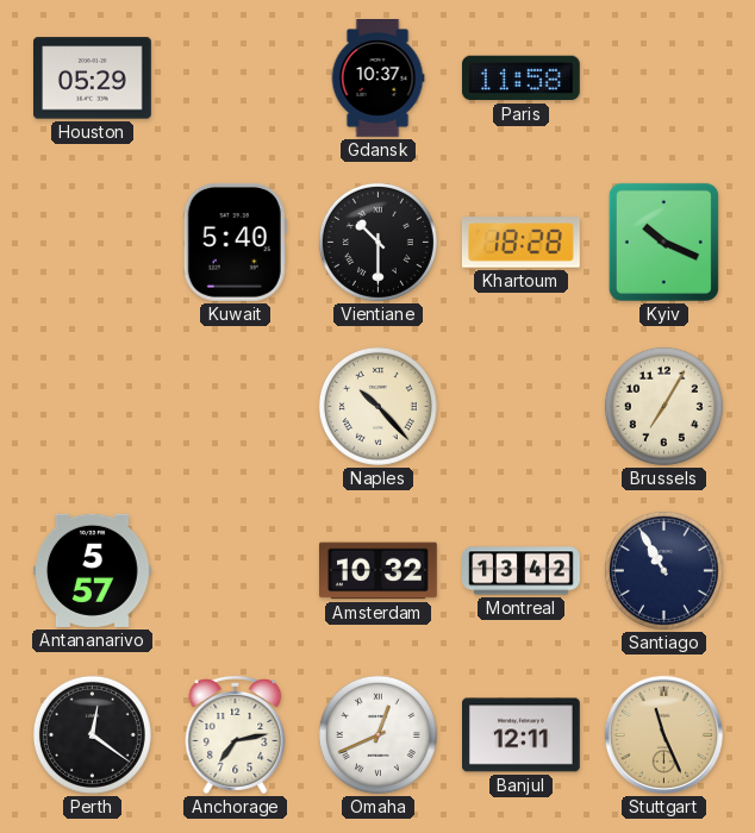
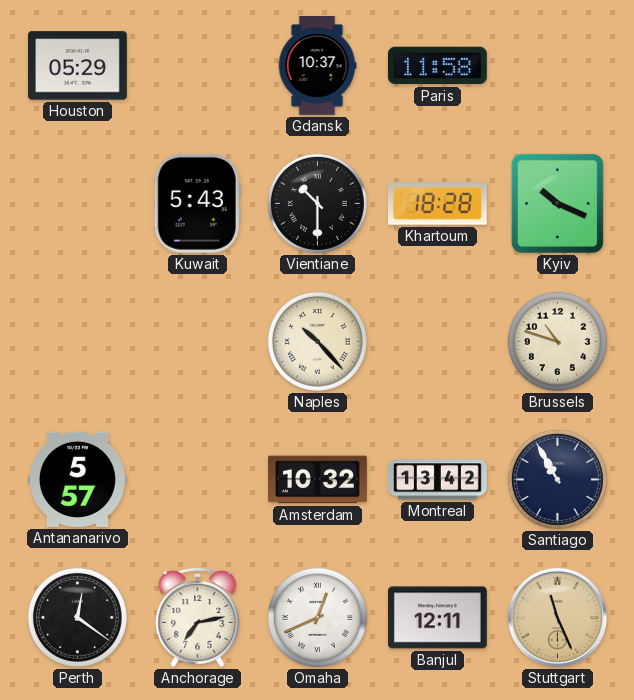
Kuwait: 5:40 -> 5:43 (197, 203)
Brussels: 7:05 -> 10:48 (557, 341)
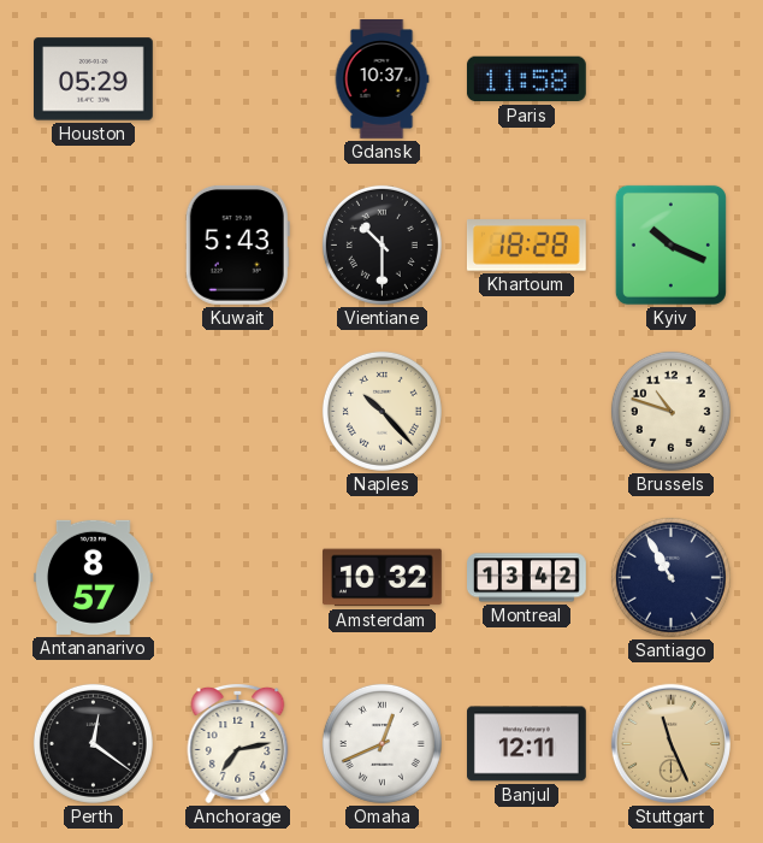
Antananarivo: 5:57 -> 8:57 (93, 577)
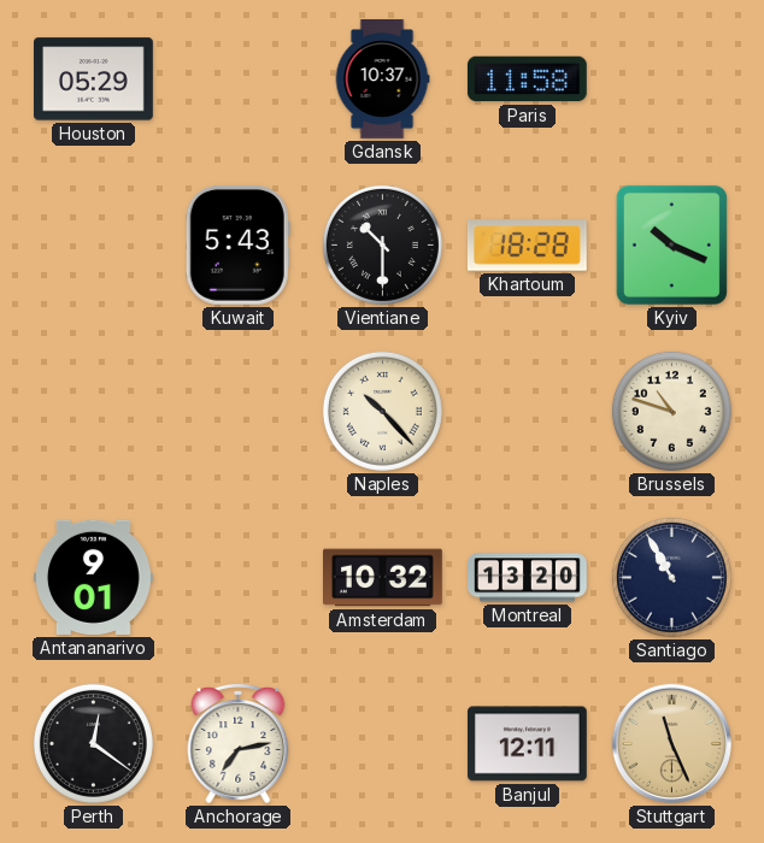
Antananarivo: 8:57 -> 9:01 (93, 577)
Montreal: 13:42 -> 13:20 (528, 578)
Omaha: 12:41 -> none (381, 743)
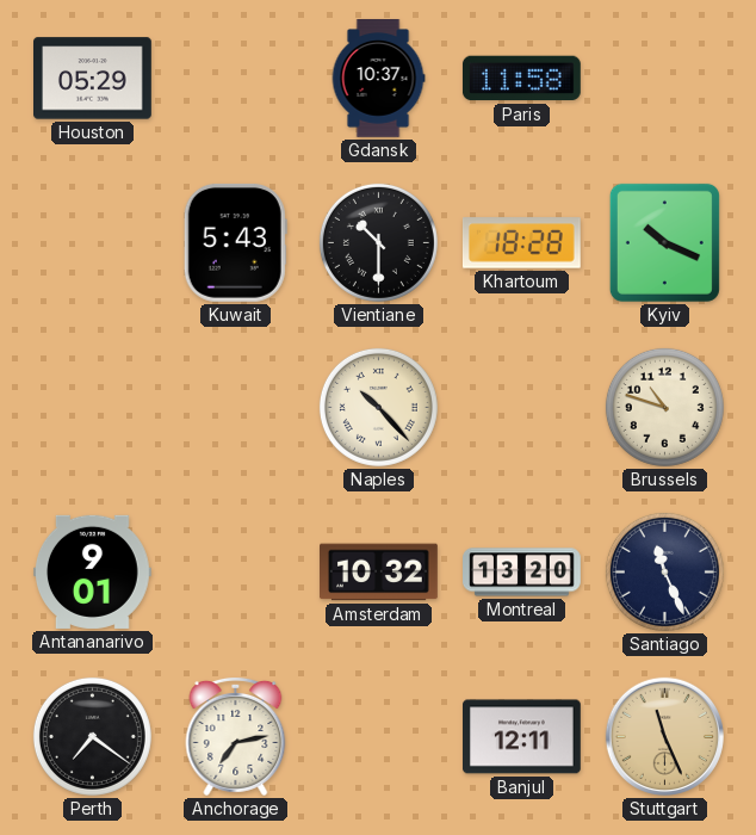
Santiago: 10:55 -> 11:26 (664, 571)
Perth: 12:21 -> 7:21 (92, 736)
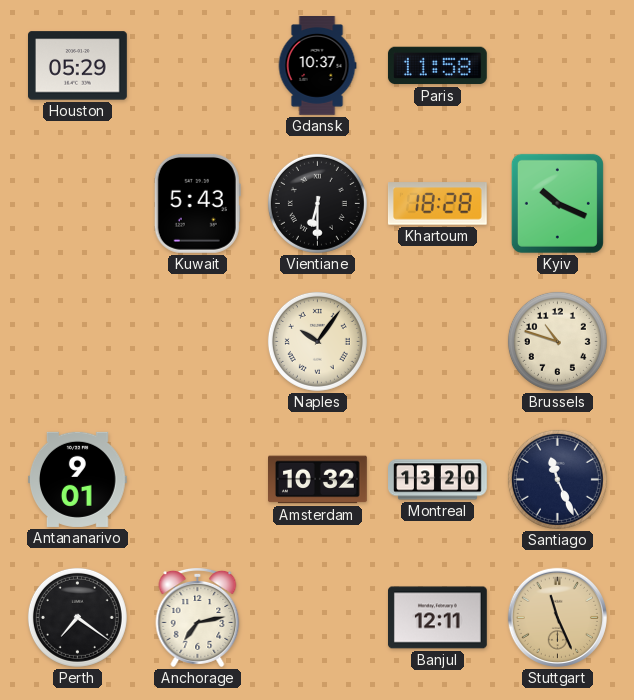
Vientiane: 10:30 -> 6:30 (317, 203)
Naples: 10:23 -> 10:06 (317, 341)
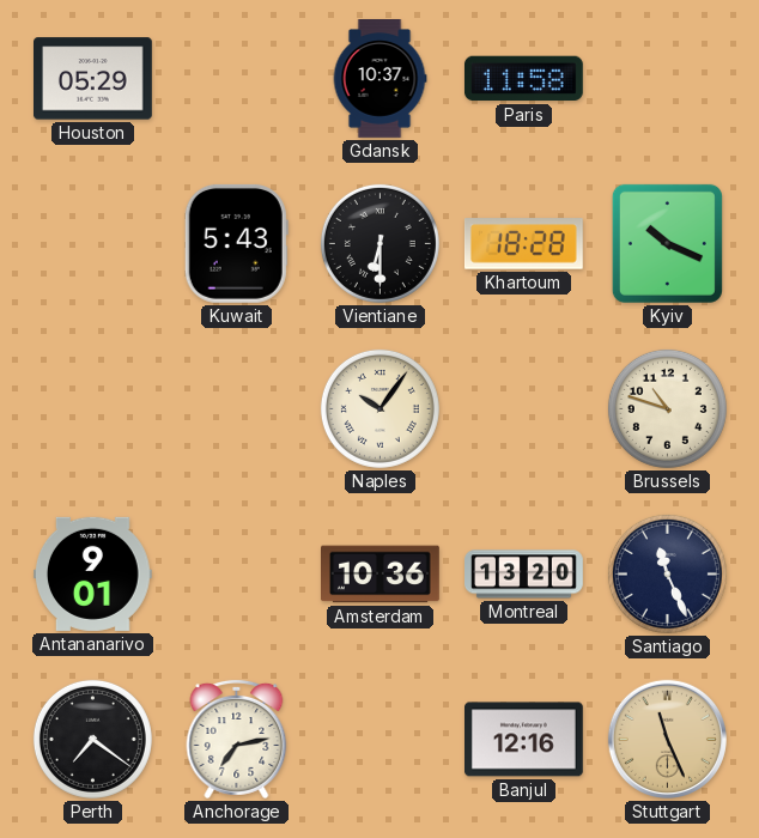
Amsterdam: 10:32 -> 10:36 (381, 575)
Banjul: 12:11 -> 12:16 (524, 740)
